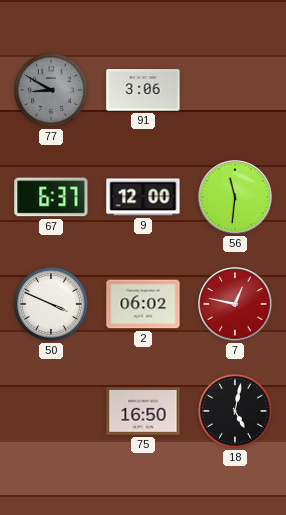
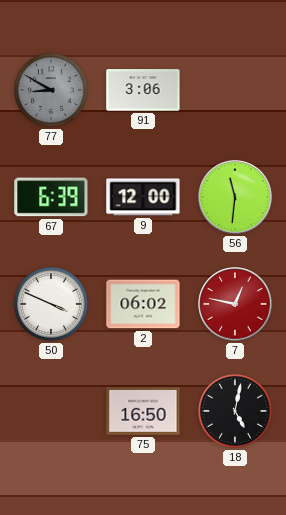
67: 6:37 -> 6:39 (51, 197)
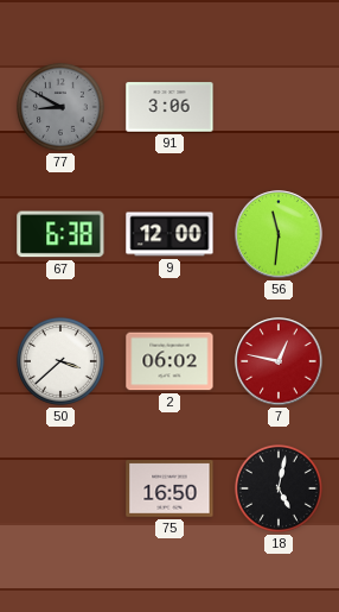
67: 6:39 -> 6:38 (60, 234)
50: 3:49 -> 3:38 (60, 361)
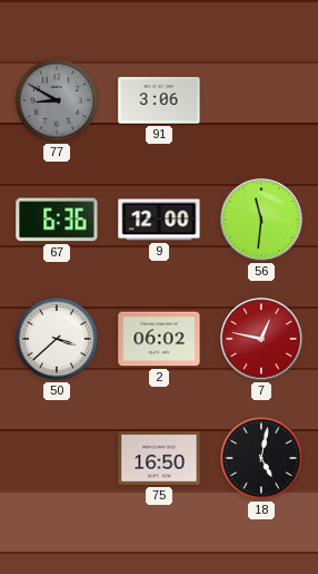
67: 6:38 -> 6:36 (57, 220)
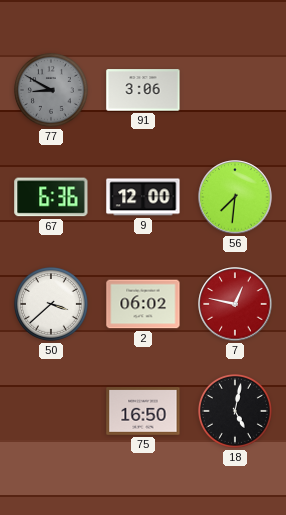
56: 11:31 -> 7:31 (235, 197)
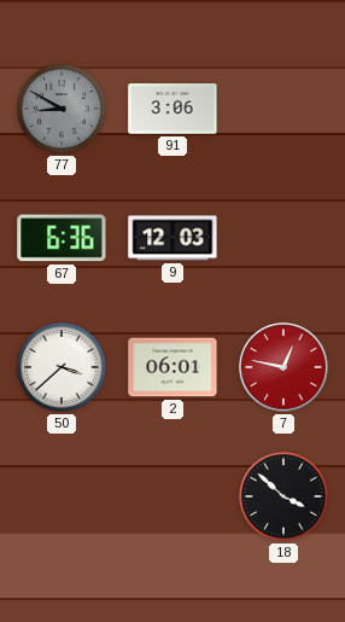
9: 12:00 -> 12:03 (172, 238)
56: 7:31 -> none (235, 197)
2: 06:02 -> 06:01 (172, 367)
75: 16:50 -> none (143, 412)
18: 5:02 -> 3:52 (283, 496)
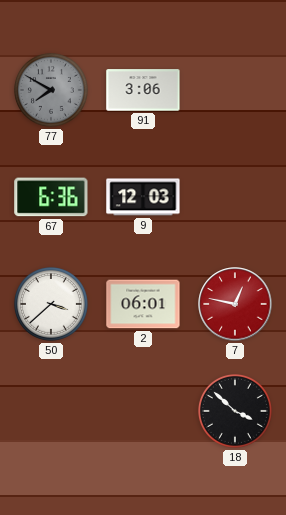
77: 8:50 -> 7:50 (51, 90)
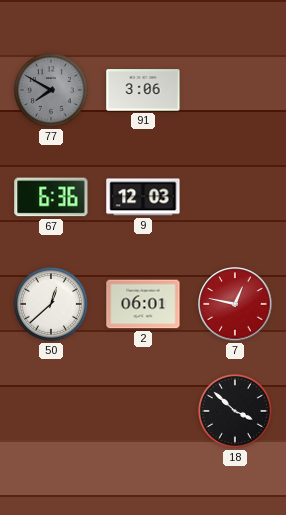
50: 3:38 -> 12:38 (51, 304)
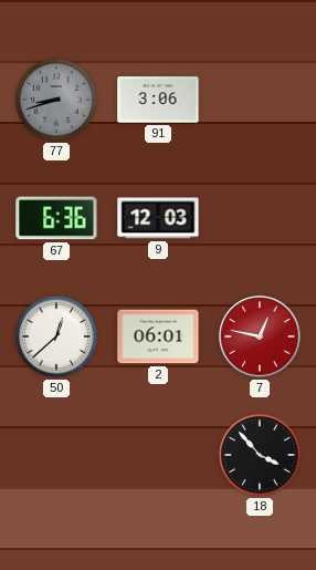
77: 7:50 -> 8:42 (56, 100)
18: 3:52 -> 3:53 (260, 455)
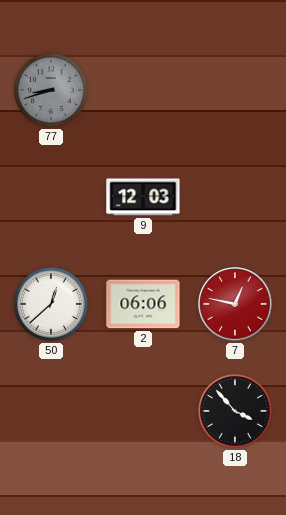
91: 3:06 -> none (158, 100)
67: 6:36 -> none (56, 218)
2: 06:01 -> 06:06 (143, 304)
